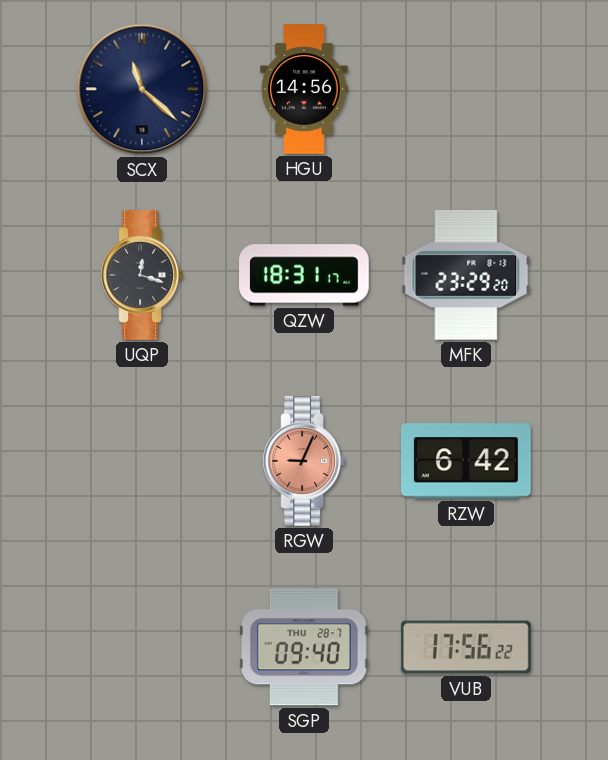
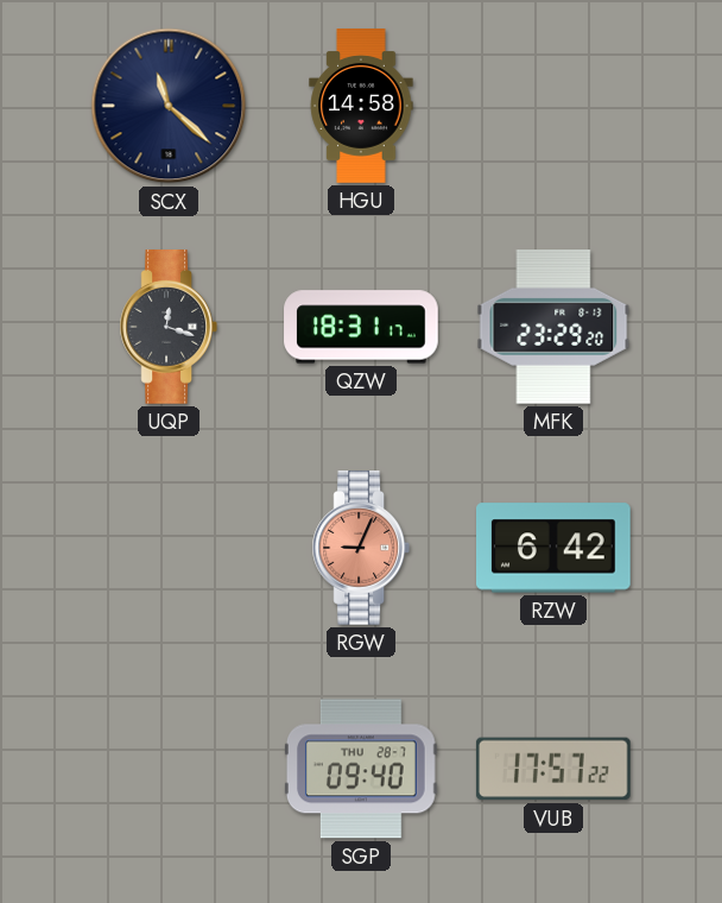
HGU: 14:56 -> 14:58 (361, 106)
VUB: 17:56 -> 17:57 (553, 769)
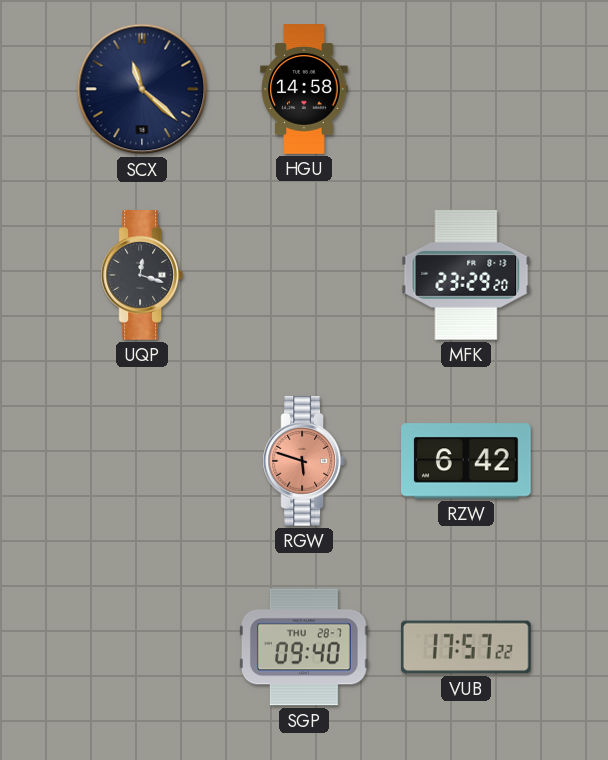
QZW: 18:31 -> none (361, 327)
RGW: 9:04 -> 5:48 (303, 461)
